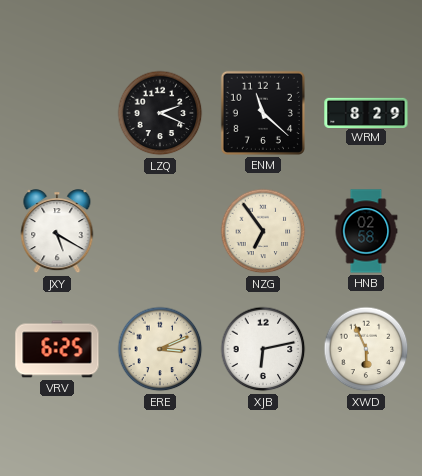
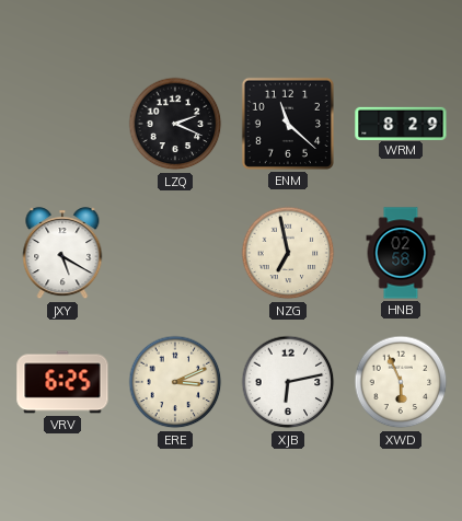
NZG: 6:54 -> 6:58 (288, 253)
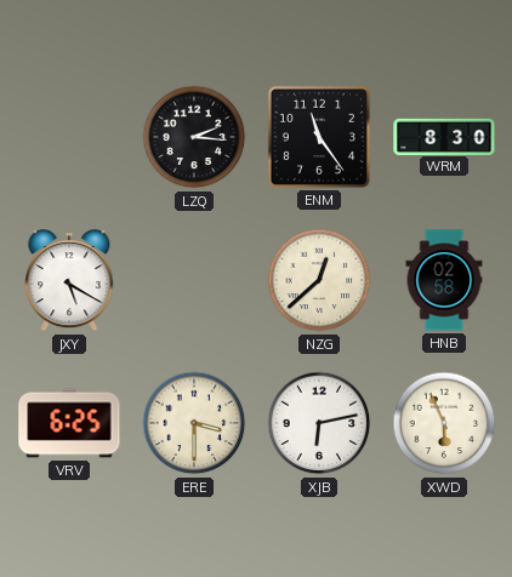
LZQ: 2:19 -> 2:16 (194, 137)
ENM: 11:22 -> 11:24 (319, 137)
WRM: 8:29 -> 8:30 (444, 136)
NZG: 6:58 -> 12:38 (319, 280)
ERE: 3:11 -> 3:30 (194, 423)
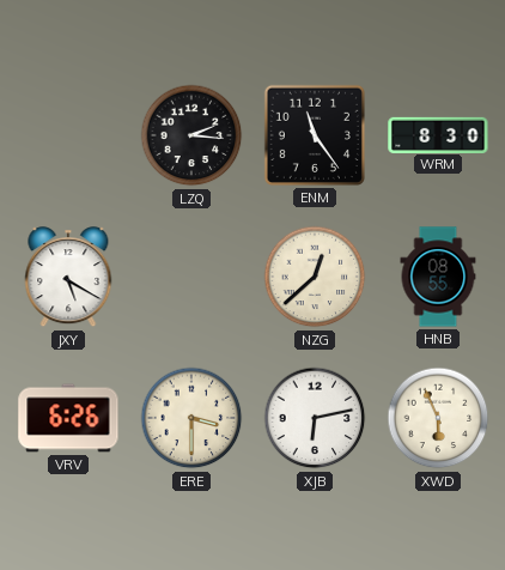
HNB: 02:58 -> 08:55 (438, 277)
VRV: 6:25 -> 6:26 (68, 418)
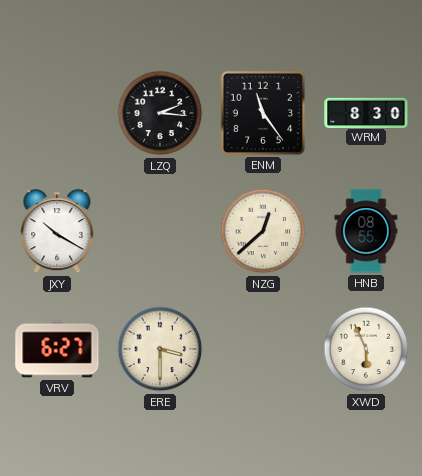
JXY: 5:20 -> 10:20 (57, 232)
VRV: 6:26 -> 6:27 (57, 349)
XJB: 6:13 -> none (315, 418)
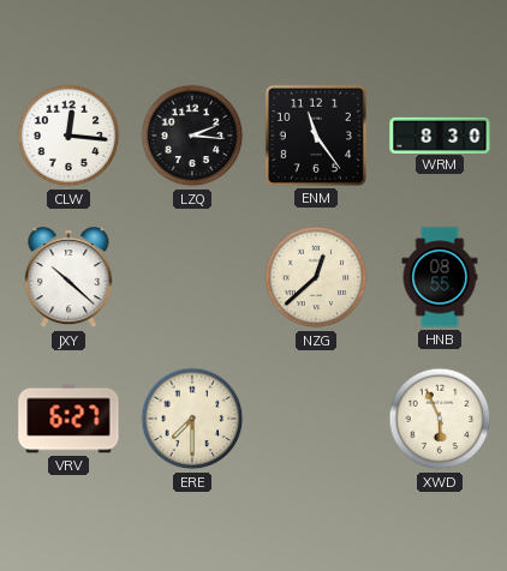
CLW: none -> 12:16 (68, 136)
JXY: 10:20 -> 10:22 (68, 278)
ERE: 3:30 -> 7:30 (192, 419)
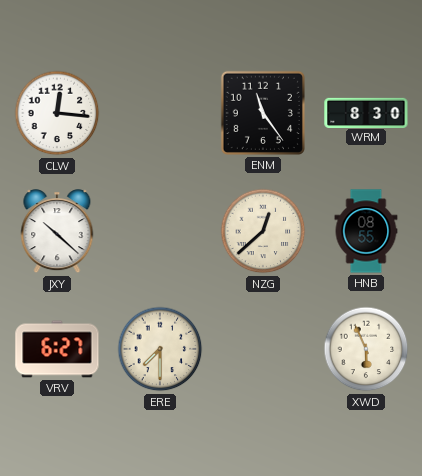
LZQ: 2:16 -> none (192, 136)
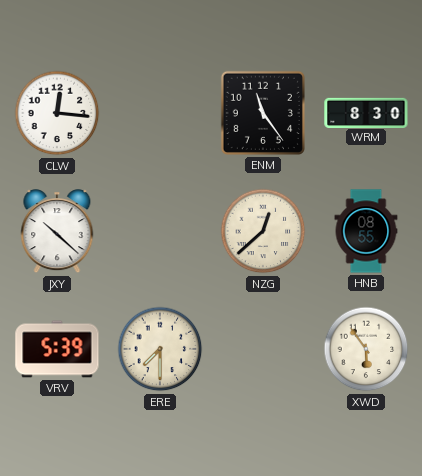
VRV: 6:27 -> 5:39 (57, 349)
XWD: 5:56 -> 5:54 (366, 349)
